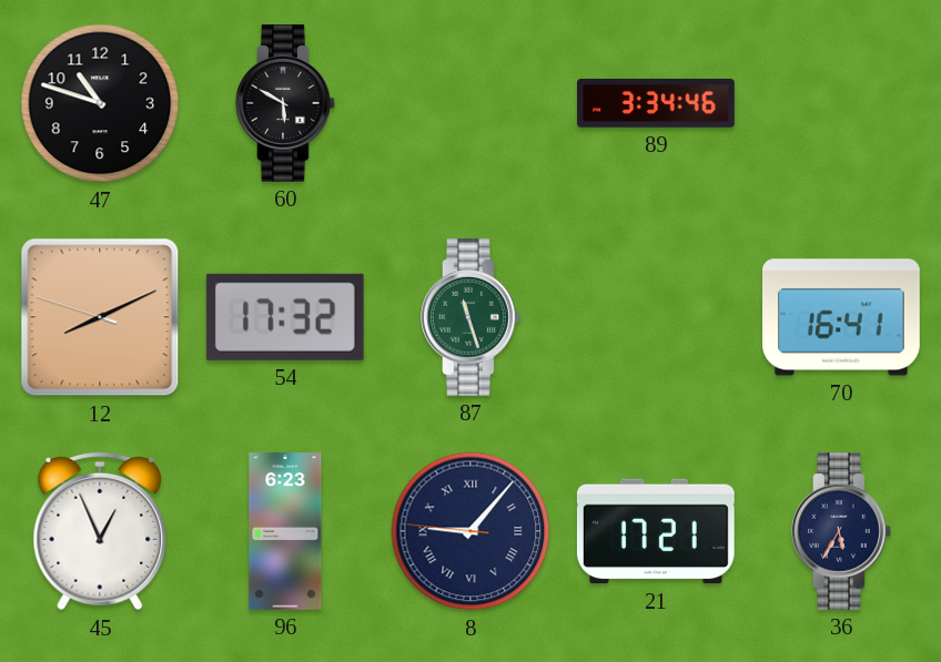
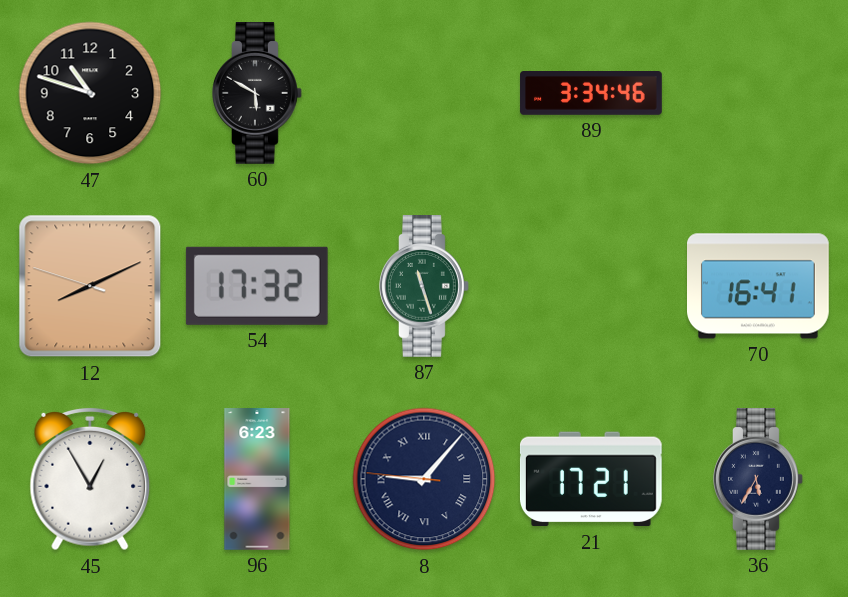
45: 12:56 -> 12:55 (90, 479)
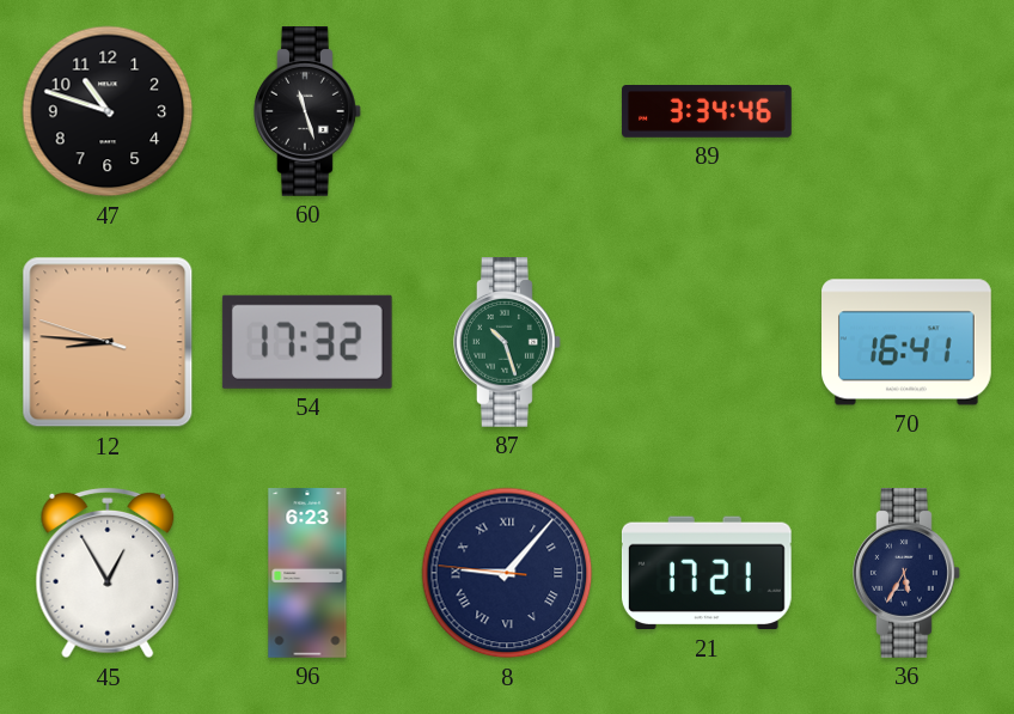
60: 5:50 -> 11:27 (309, 112)
12: 8:10 -> 8:45 (108, 342)
87: 11:27 -> 10:27 (508, 343)
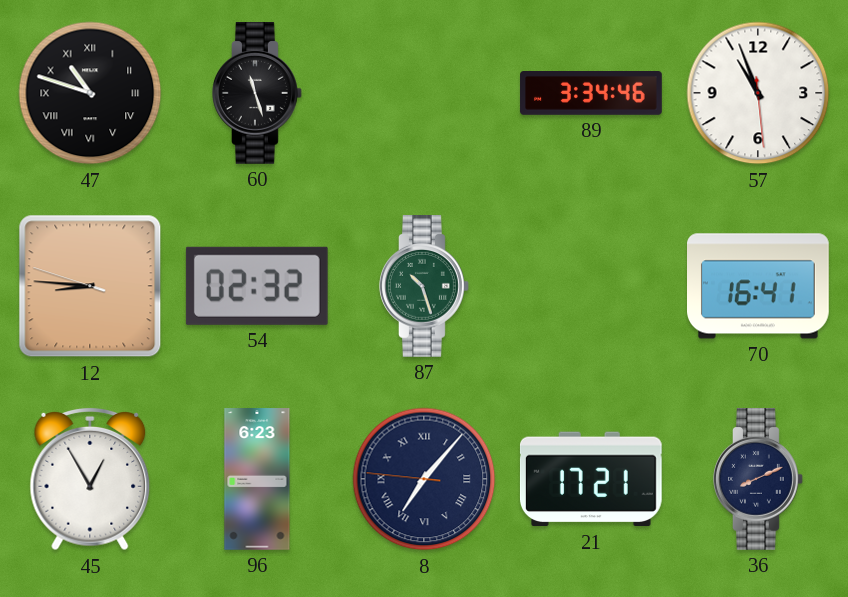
47 numerals: Arabic -> Roman (90, 93)
57: none -> 10:56 (758, 93)
54: 17:32 -> 02:32 (257, 286)
8: 9:06 -> 7:06 (424, 479)
36: 5:35 -> 8:11 (759, 480)
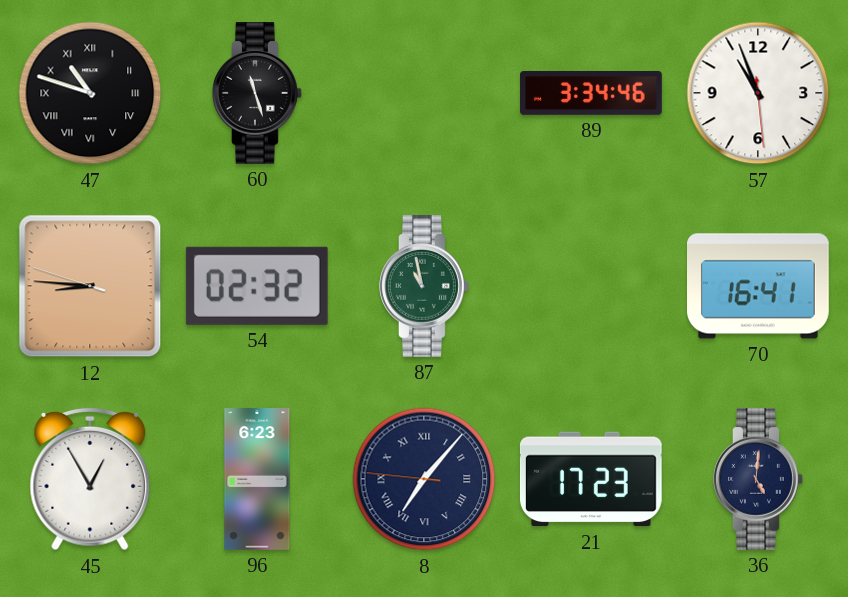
87: 10:27 -> 10:58 (425, 287)
21: 17:21 -> 17:23 (591, 479)
36: 8:11 -> 5:01 (759, 480)
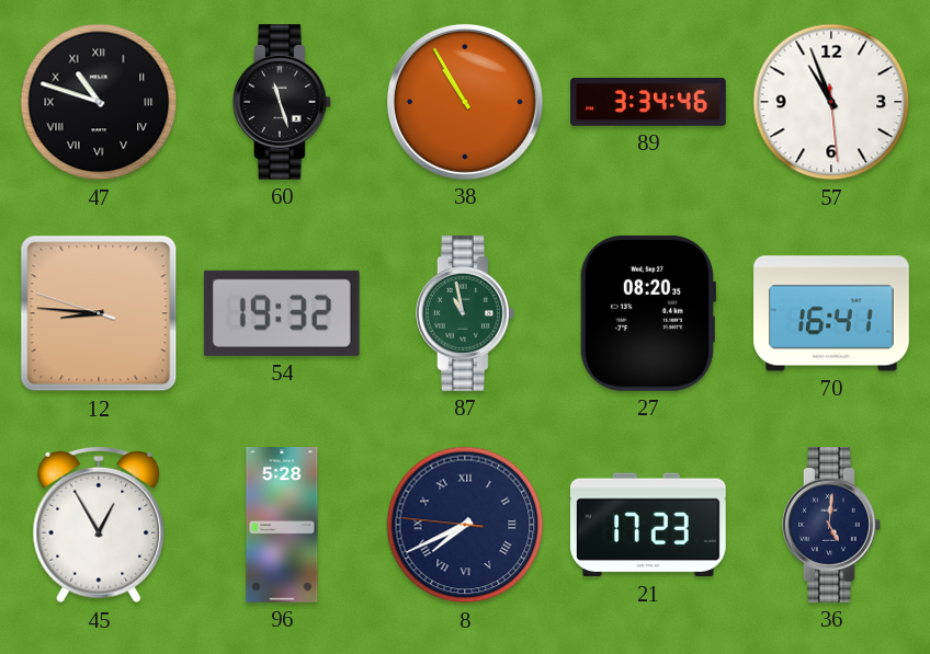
38: none -> 10:55 (465, 102)
54: 02:32 -> 19:32 (282, 313)
27: none -> 08:20 (648, 313)
96: 6:23 -> 5:28 (282, 525)
8: 7:06 -> 7:40 (465, 525)
